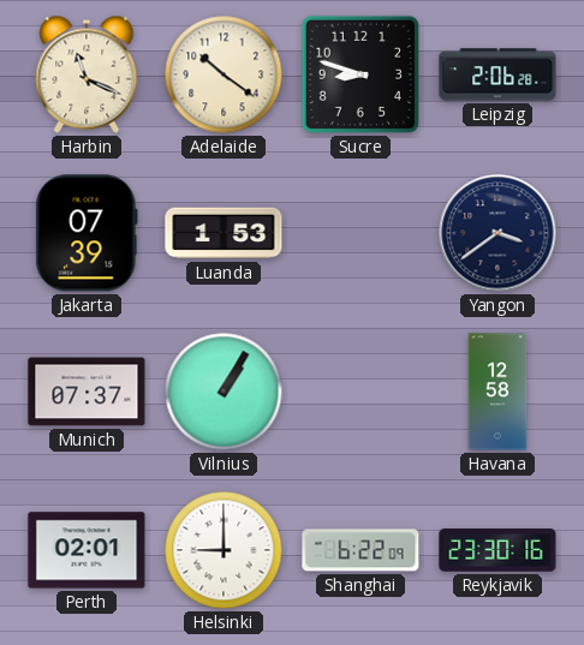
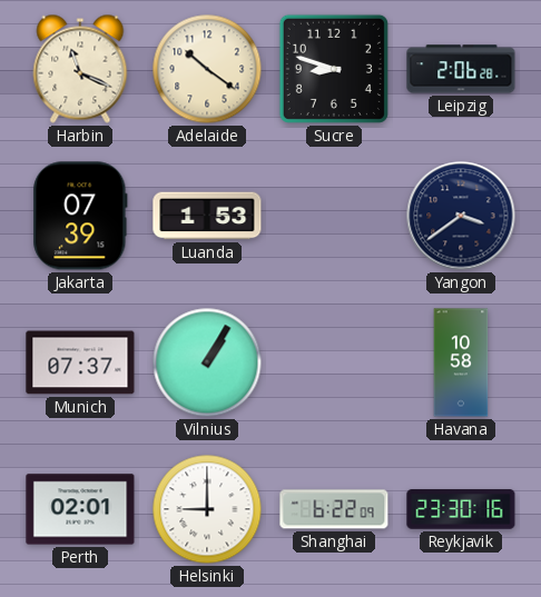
Havana: 12:58 -> 10:58 (461, 362)
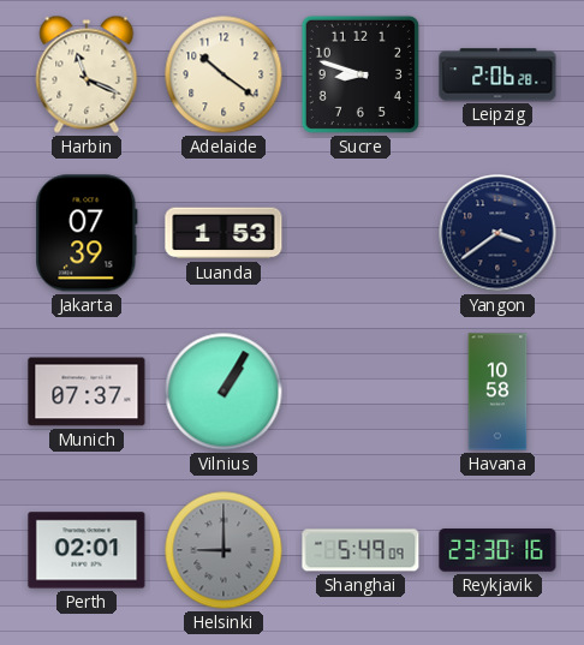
Helsinki dial: white -> grey (224, 550)
Shanghai: 6:22 -> 5:49 (360, 550)
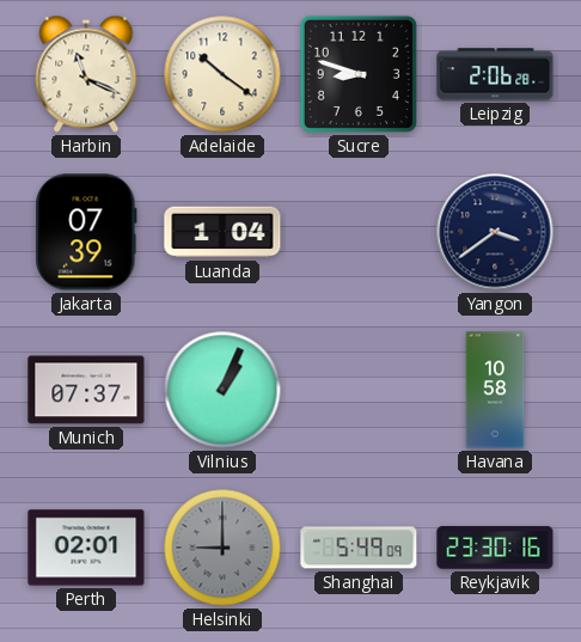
Luanda: 1:53 -> 1:04 (222, 232)
Vilnius: 1:05 -> 1:04 (222, 390)
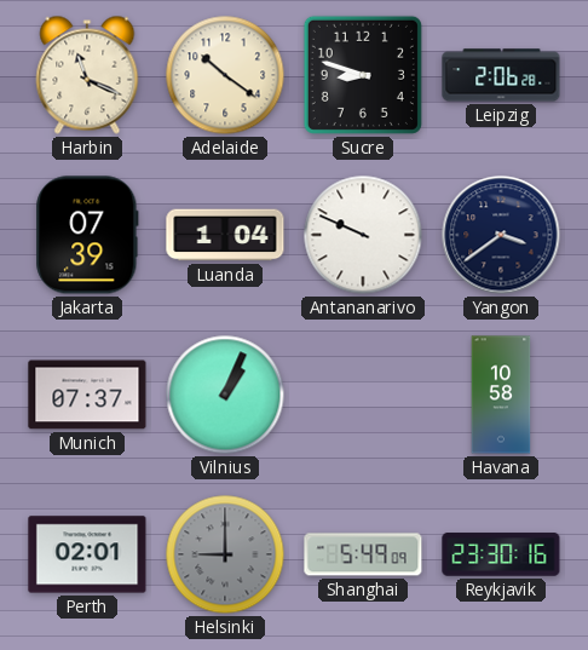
Antananarivo: none -> 9:49 (363, 235)
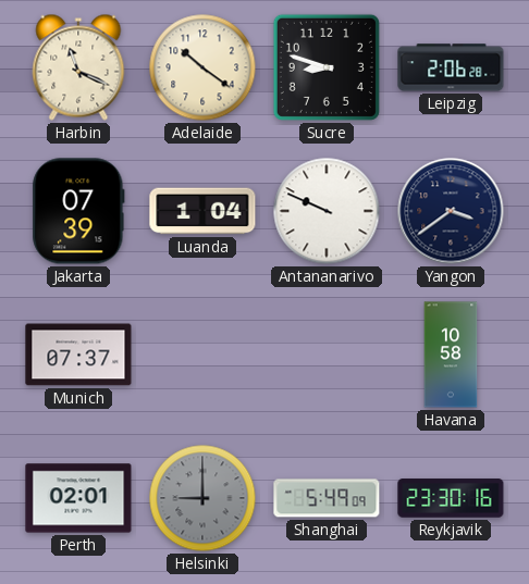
Vilnius: 1:04 -> none (225, 395)
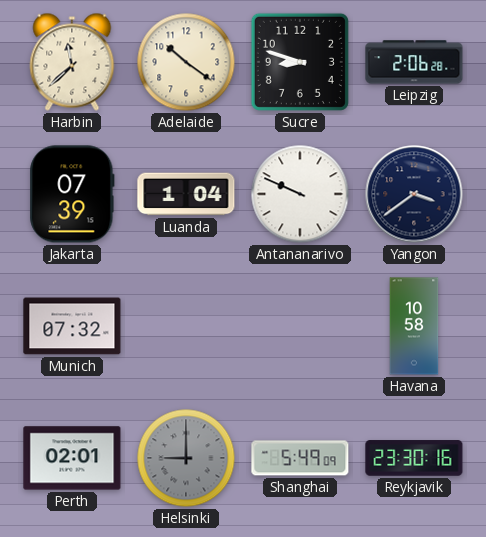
Harbin: 11:19 -> 11:38 (72, 62)
Munich: 07:37 -> 07:32 (72, 326)
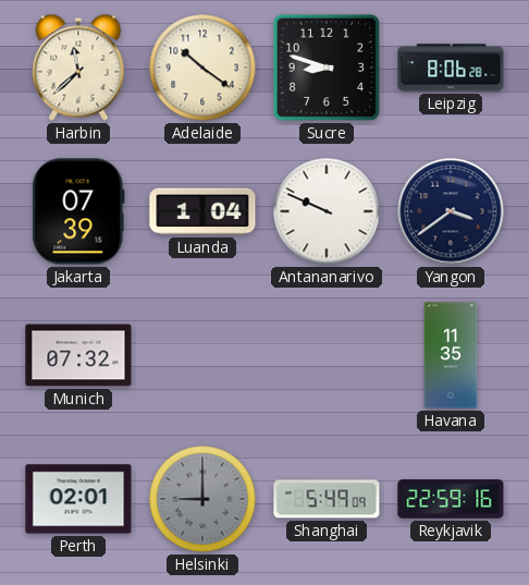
Leipzig: 2:06 -> 8:06 (451, 68)
Havana: 10:58 -> 11:35 (451, 355)
Reykjavik: 23:30 -> 22:59 (451, 499)
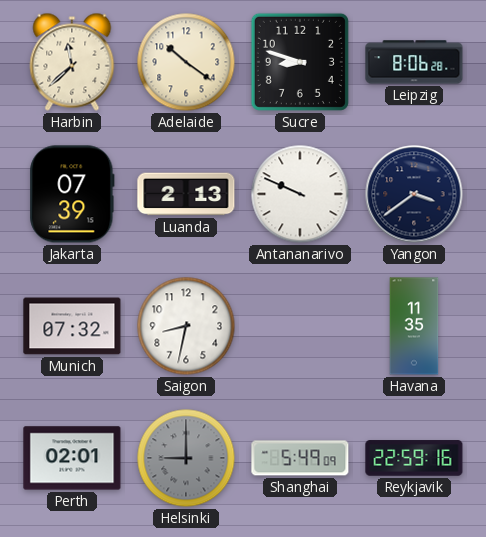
Luanda: 1:04 -> 2:13 (186, 194)
Saigon: none -> 8:32 (186, 326)
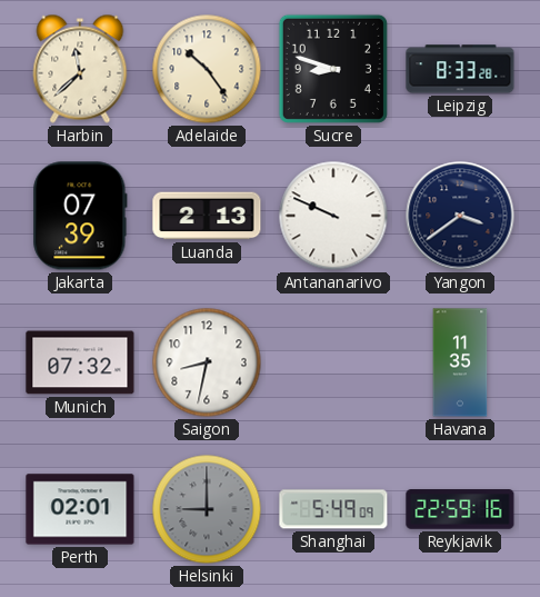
Adelaide: 10:21 -> 10:24 (207, 69)
Leipzig: 8:06 -> 8:33 (460, 69)
